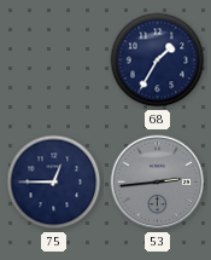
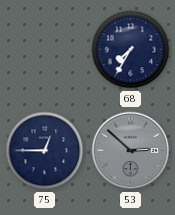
68: 1:35 -> 7:35 (131, 50)
53: 2:44 -> 2:52 (131, 151)
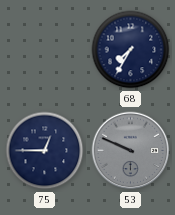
53: 2:52 -> 9:49 (131, 151)
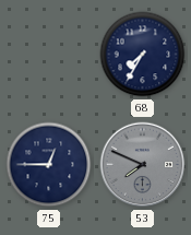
53: 9:49 -> 7:49 (143, 165)
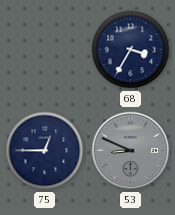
68: 7:35 -> 3:35 (131, 50)
53: 7:49 -> 8:49 (131, 151)
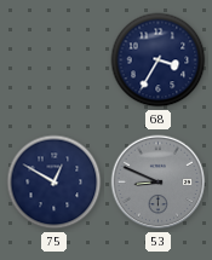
75: 12:45 -> 12:50 (55, 183)
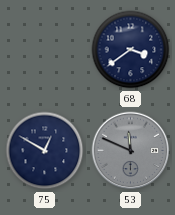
68: 3:35 -> 3:39 (131, 50)
53: 8:49 -> 11:49 (131, 151)
